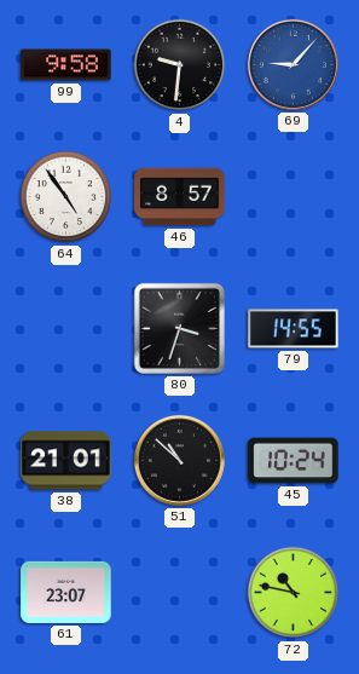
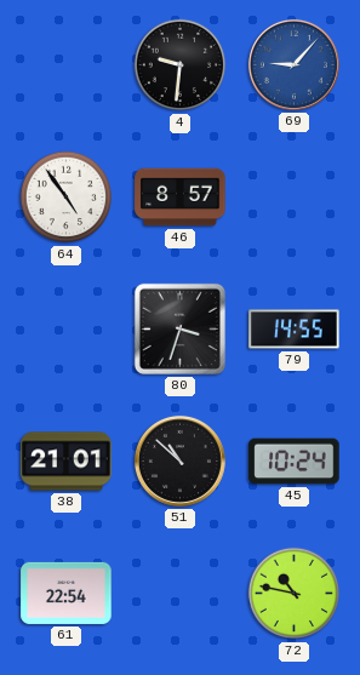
99: 9:58 -> none (66, 65)
61: 23:07 -> 22:54 (67, 593)
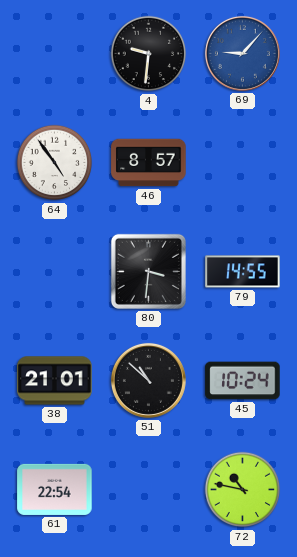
80: 3:33 -> 3:31 (148, 271)
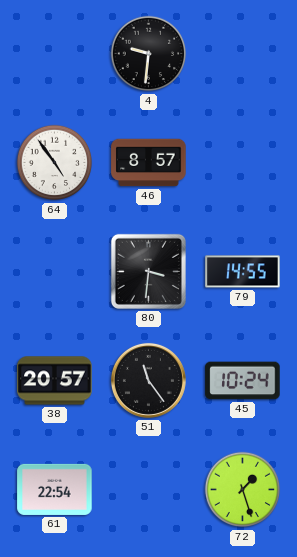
69: 9:07 -> none (242, 53)
38: 21:01 -> 20:57 (55, 381)
51: 10:52 -> 11:24 (148, 380)
72: 10:47 -> 1:27 (243, 490)
